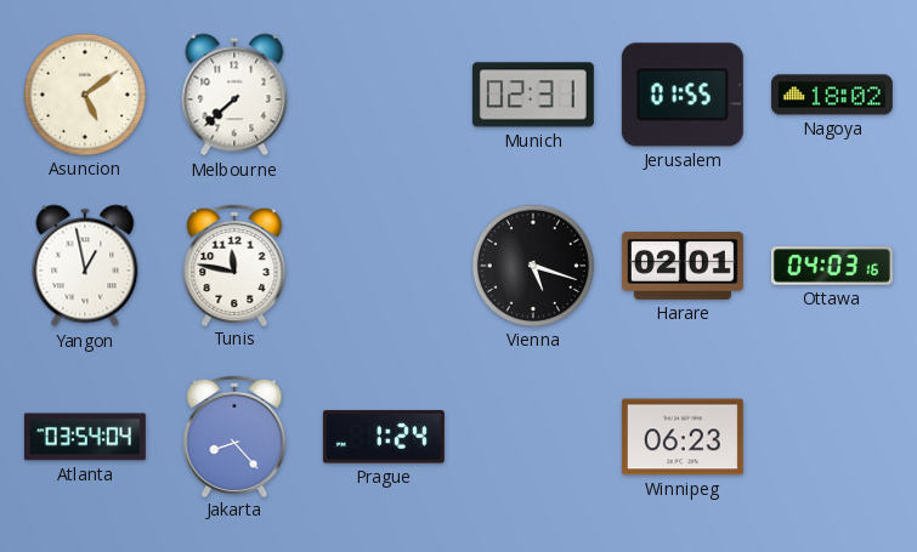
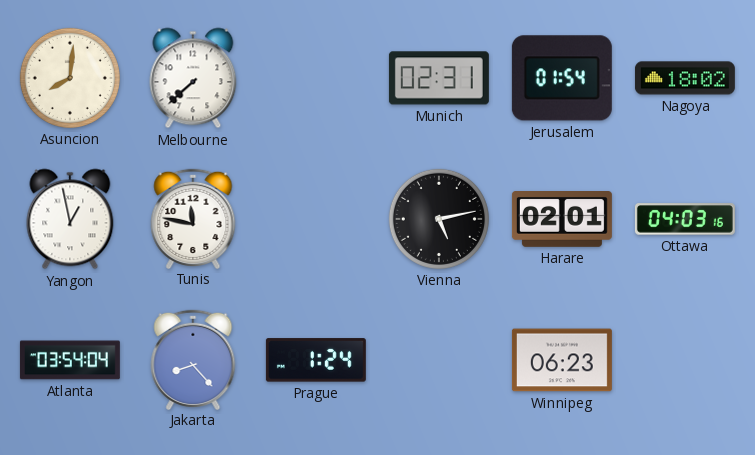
Asuncion: 5:09 -> 8:01 (70, 78)
Jerusalem: 01:55 -> 01:54 (562, 78)
Vienna: 5:18 -> 5:13 (439, 219)
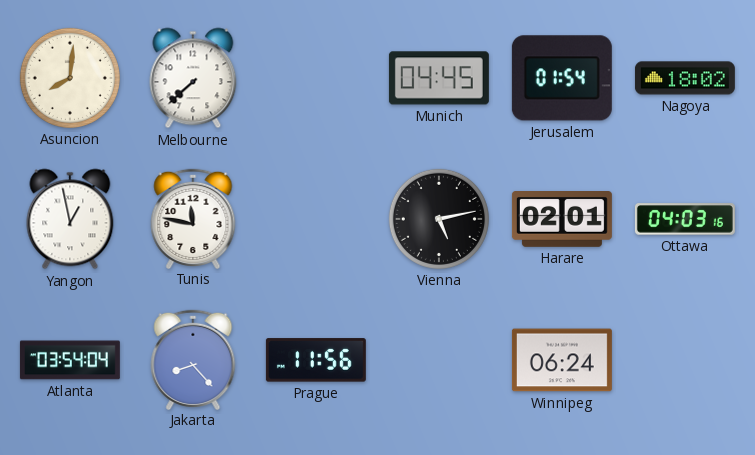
Munich: 02:31 -> 04:45 (439, 78)
Prague: 1:24 -> 11:56 (316, 360)
Winnipeg: 06:23 -> 06:24 (562, 360)
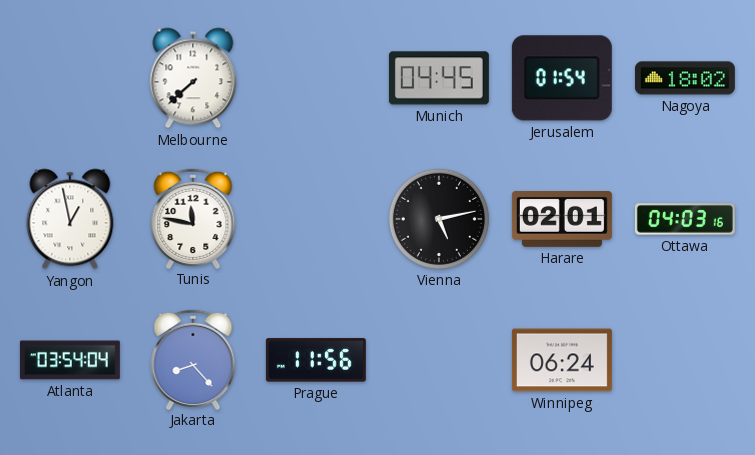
Asuncion: 8:01 -> none (70, 78)
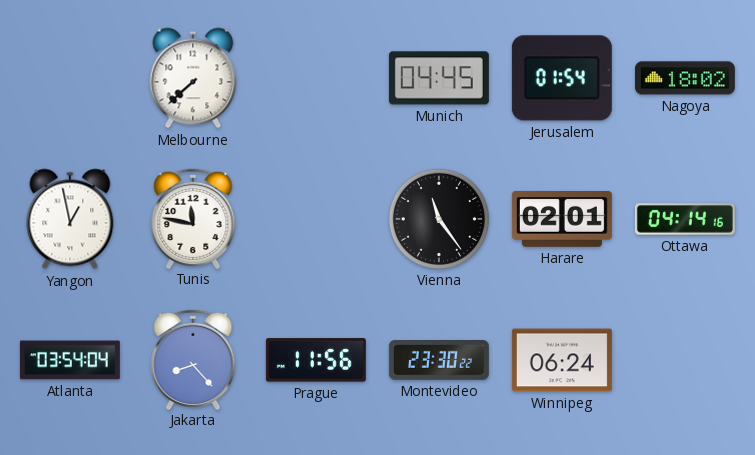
Vienna: 5:13 -> 11:24 (439, 219)
Ottawa: 04:03 -> 04:14 (685, 219)
Montevideo: none -> 23:30 (439, 361)
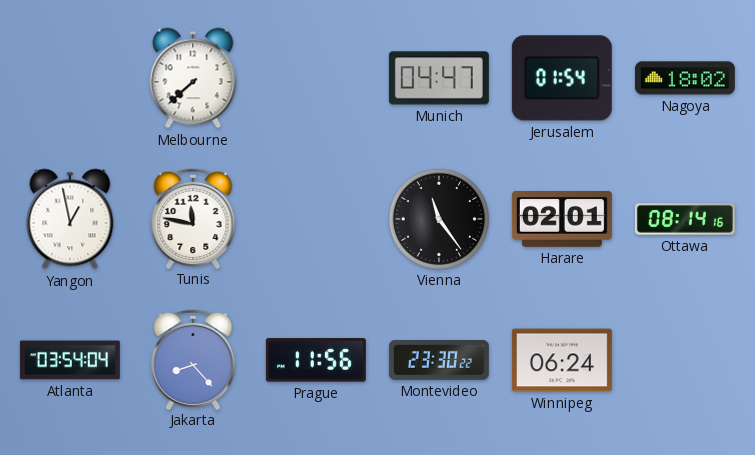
Munich: 04:45 -> 04:47 (439, 78)
Ottawa: 04:14 -> 08:14 (685, 219)
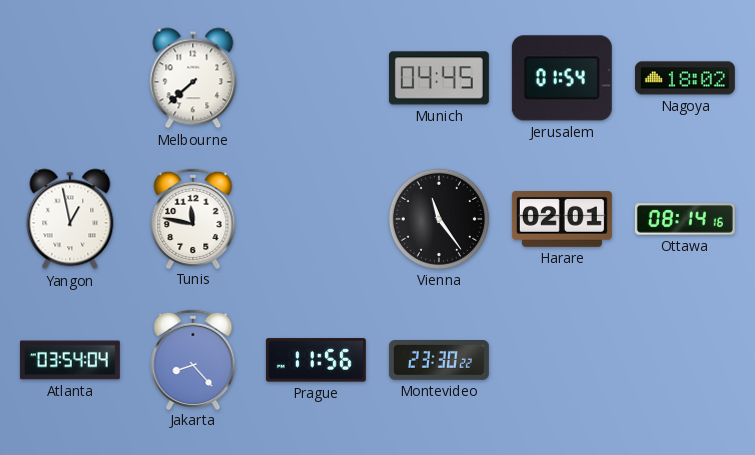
Munich: 04:47 -> 04:45 (439, 78)
Winnipeg: 06:24 -> none (562, 360)
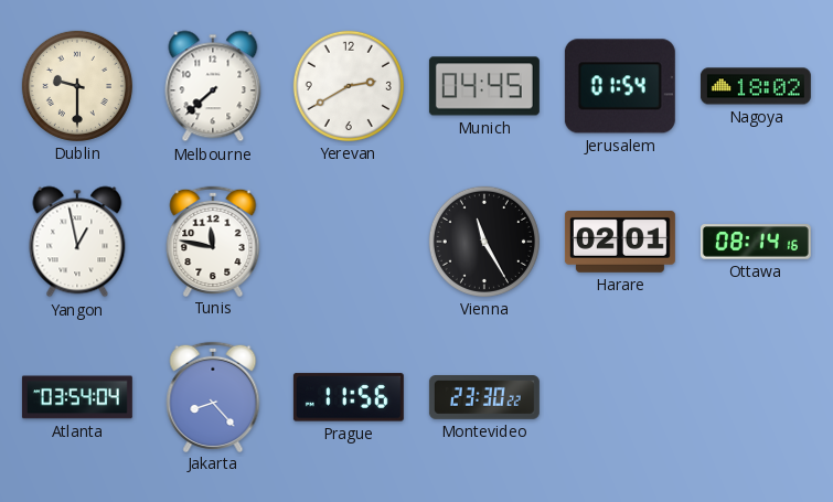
Dublin: none -> 9:30 (77, 86)
Yerevan: none -> 2:40 (349, 86)
Vienna: 11:24 -> 11:25 (484, 242)
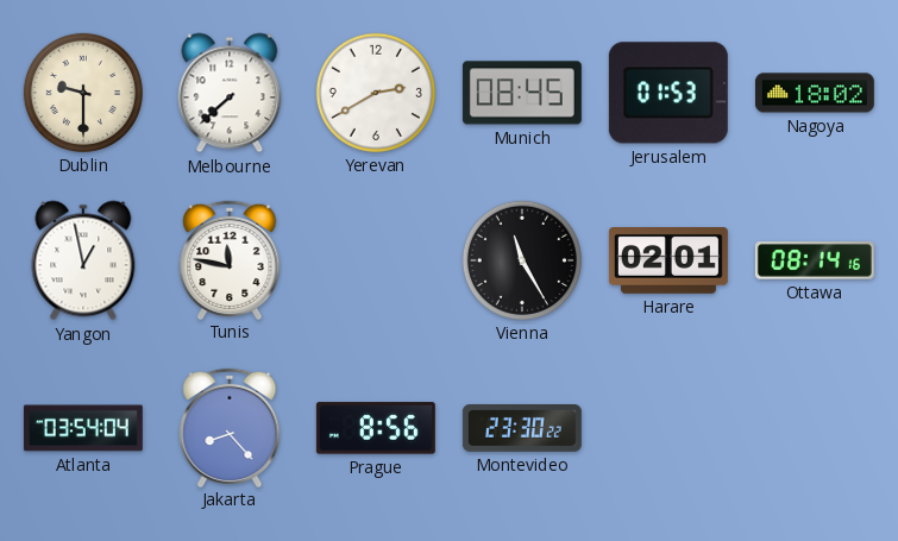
Munich: 04:45 -> 08:45 (522, 93)
Jerusalem: 01:54 -> 01:53 (668, 93)
Prague: 11:56 -> 8:56 (376, 428)
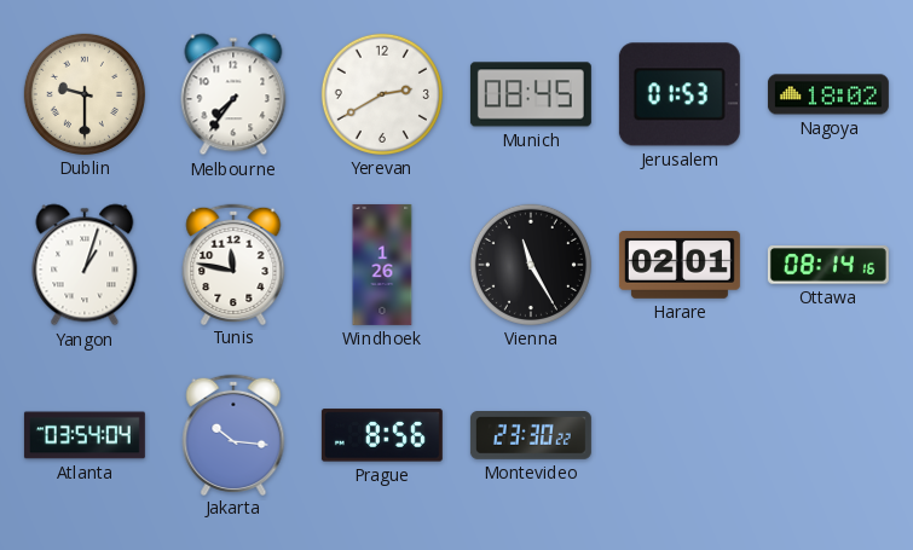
Melbourne: 7:38 -> 7:36 (233, 94)
Yangon: 12:58 -> 1:03 (85, 265)
Windhoek: none -> 1:26 (382, 265)
Jakarta: 8:23 -> 10:16 (233, 434)
